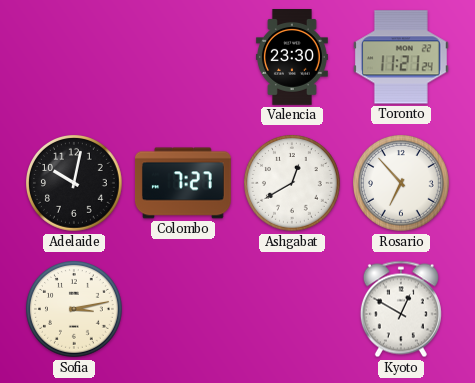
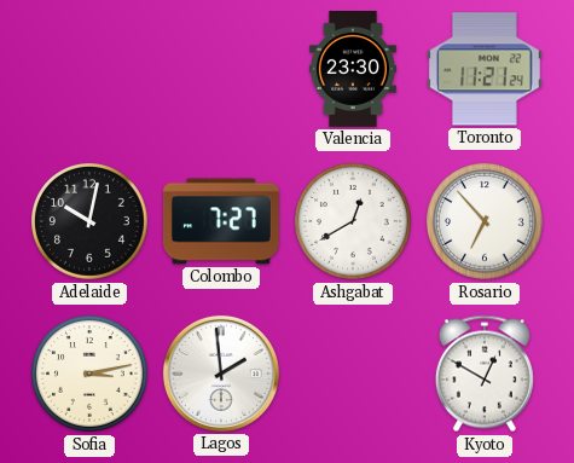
Lagos: none -> 1:59 (221, 374)
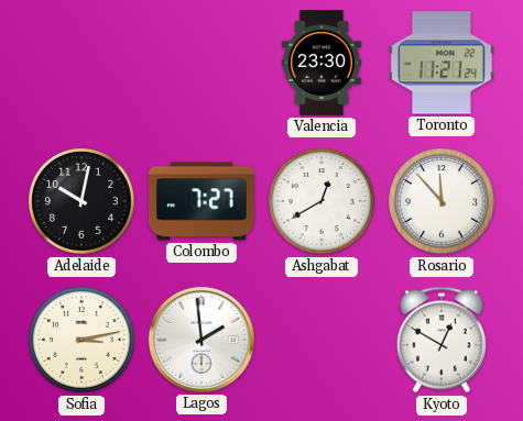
Rosario: 6:53 -> 11:53 (443, 202)
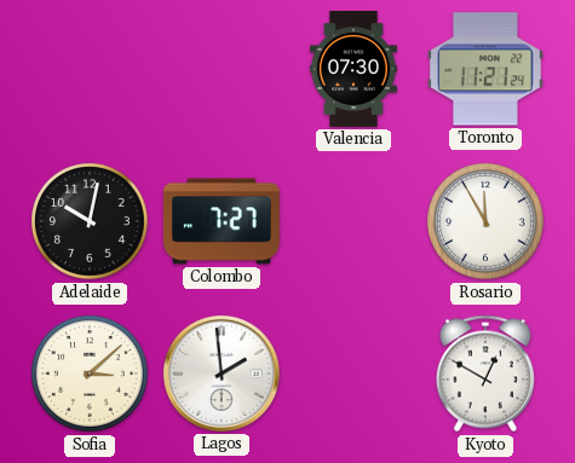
Valencia: 23:30 -> 07:30 (353, 70)
Ashgabat: 12:40 -> none (323, 202)
Rosario: 11:53 -> 11:55 (487, 222)
Sofia: 3:13 -> 3:08 (91, 375)
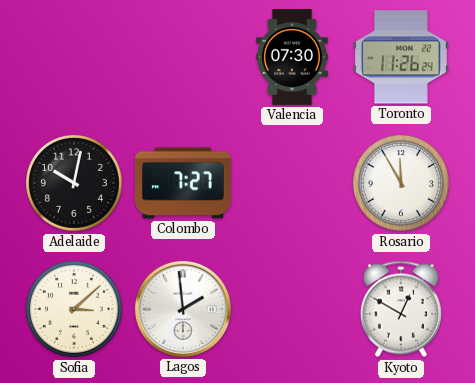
Toronto: 11:21 -> 11:26 (401, 57)
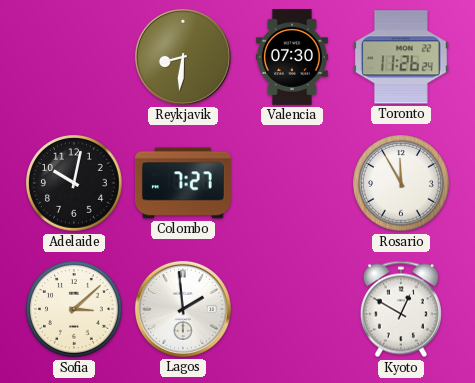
Reykjavik: none -> 8:31 (183, 57)
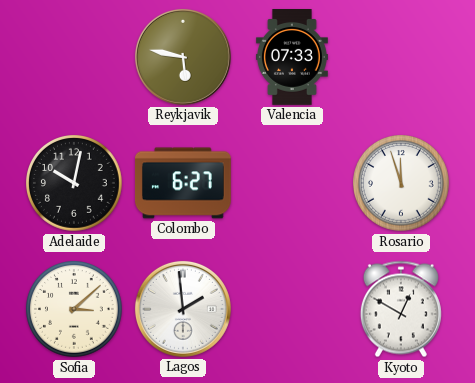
Reykjavik: 8:31 -> 5:47 (183, 57)
Valencia: 07:30 -> 07:33 (292, 58)
Toronto: 11:26 -> none (401, 57)
Colombo: 7:27 -> 6:27 (183, 183)
Rosario: 11:55 -> 11:57 (402, 184)
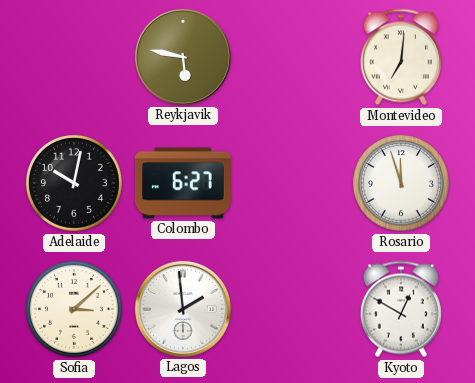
Valencia: 07:33 -> none (292, 58)
Montevideo: none -> 7:01 (401, 57)
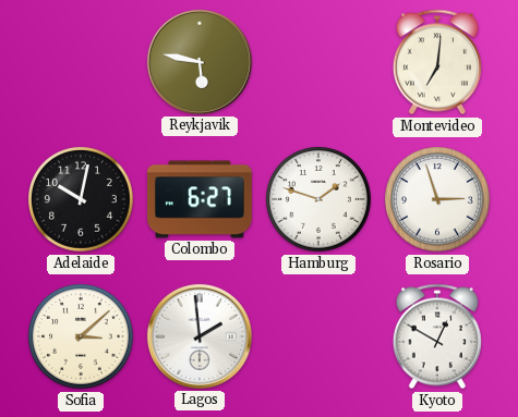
Hamburg: none -> 1:48 (320, 200)
Rosario: 11:57 -> 2:57 (438, 200)
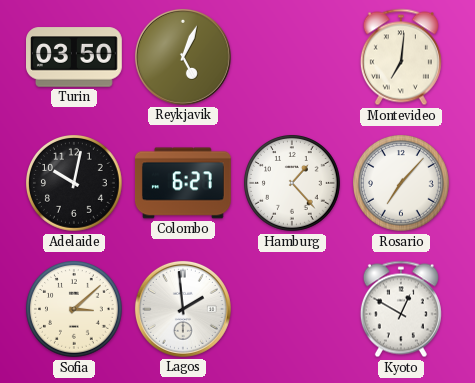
Turin: none -> 03:50 (75, 57)
Reykjavik: 5:47 -> 5:04 (183, 57)
Hamburg: 1:48 -> 1:23 (293, 184)
Rosario: 2:57 -> 7:07 (402, 184)
